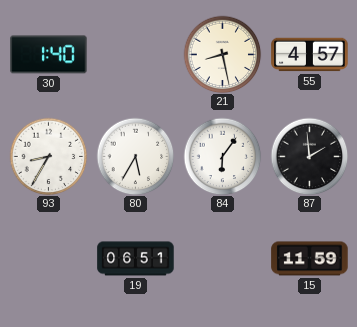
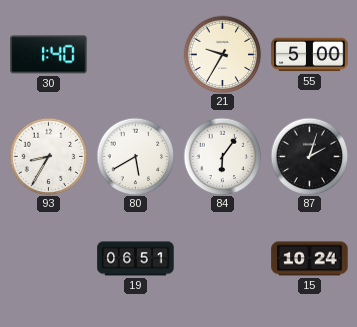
21: 8:28 -> 9:35 (222, 54)
55: 4:57 -> 5:00 (310, 55)
80: 5:35 -> 5:40 (135, 156)
87: 1:59 -> 2:03 (309, 156)
15: 11:59 -> 10:24 (310, 259)
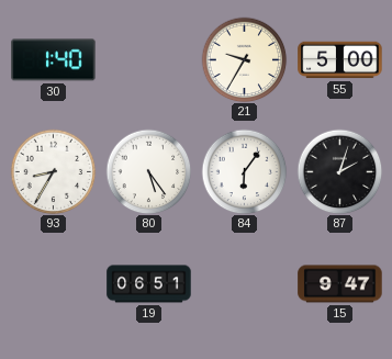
80: 5:40 -> 5:24 (148, 171)
15: 10:24 -> 9:47 (340, 284)
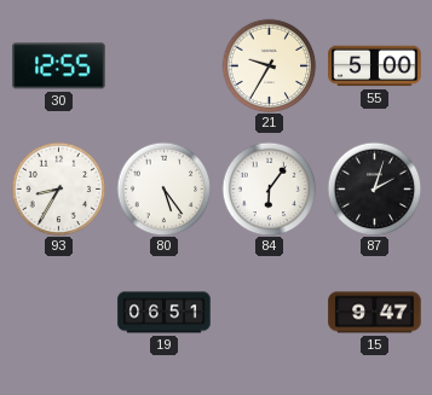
30: 1:40 -> 12:55 (59, 66)
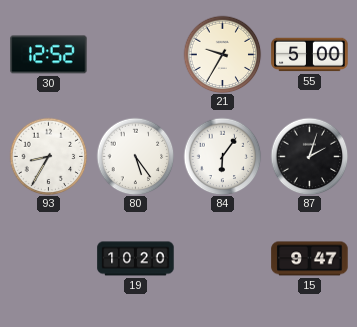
30: 12:55 -> 12:52 (49, 55)
19: 06:51 -> 10:20 (136, 259)
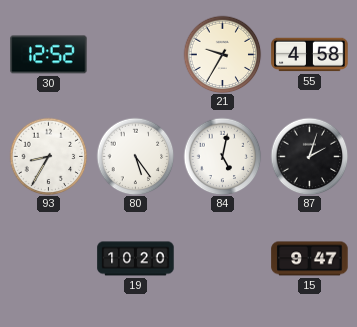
55: 5:00 -> 4:58 (310, 55)
84: 6:06 -> 5:02 (222, 156)
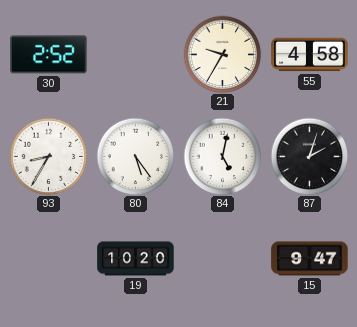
30: 12:52 -> 2:52 (49, 55)
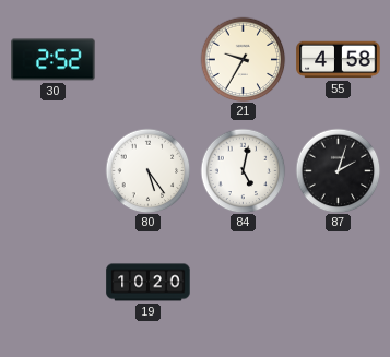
93: 8:35 -> none (48, 156)
15: 9:47 -> none (310, 259)
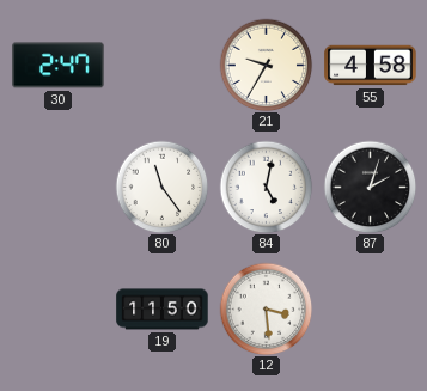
30: 2:52 -> 2:47 (59, 66)
80: 5:24 -> 11:24 (161, 187)
19: 10:20 -> 11:50 (163, 310)
12: none -> 3:29 (266, 308)
